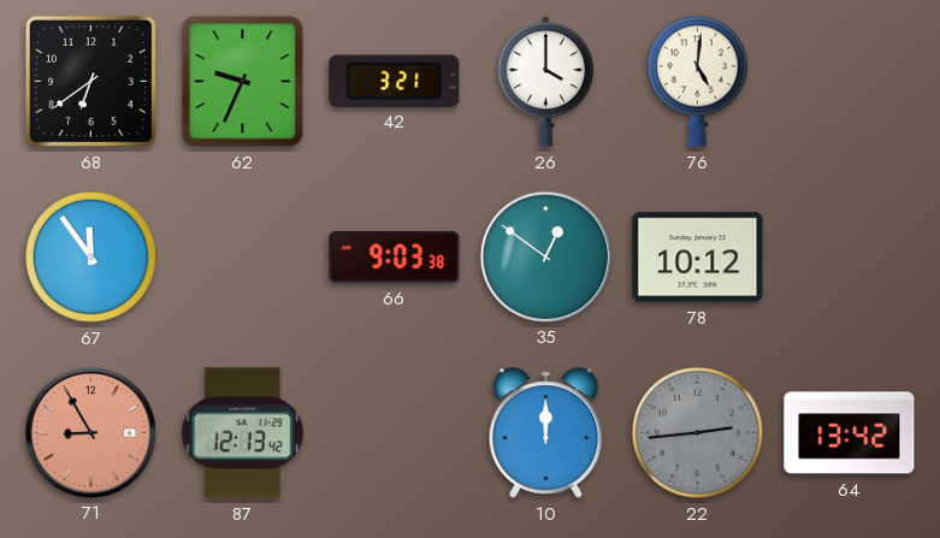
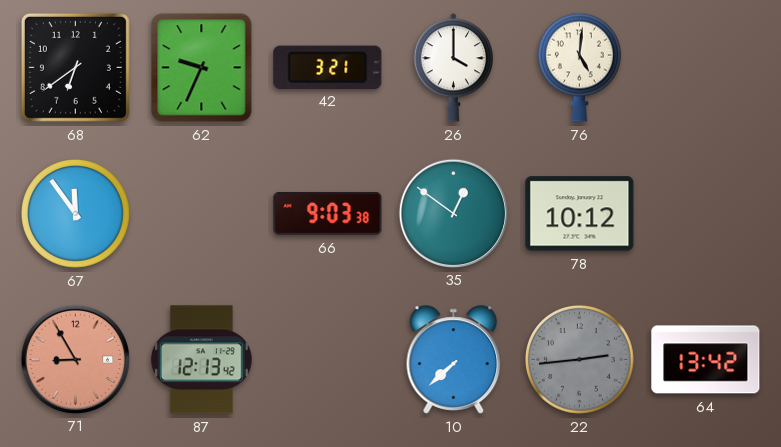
10: 12:00 -> 7:38 (454, 360)
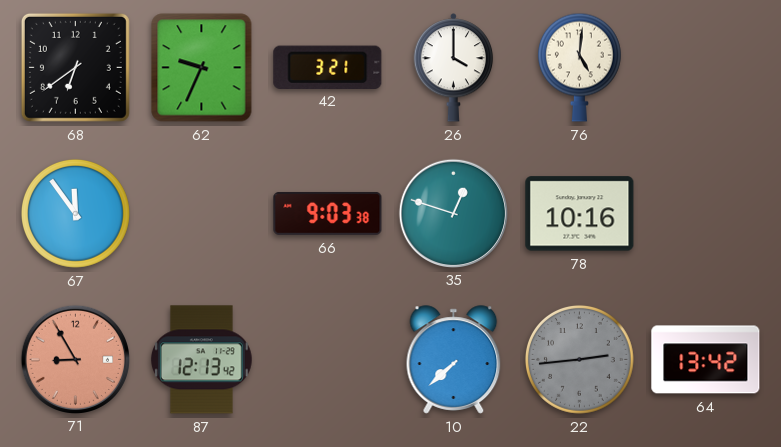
35: 12:51 -> 12:48 (453, 213)
78: 10:12 -> 10:16 (580, 214)
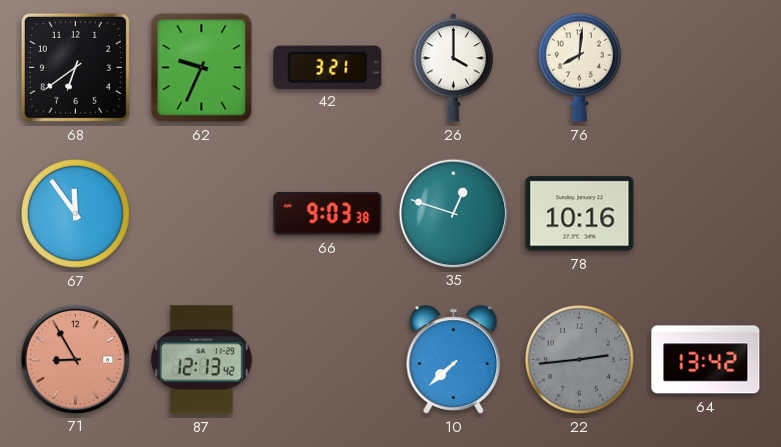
76: 5:01 -> 8:01 (579, 67)
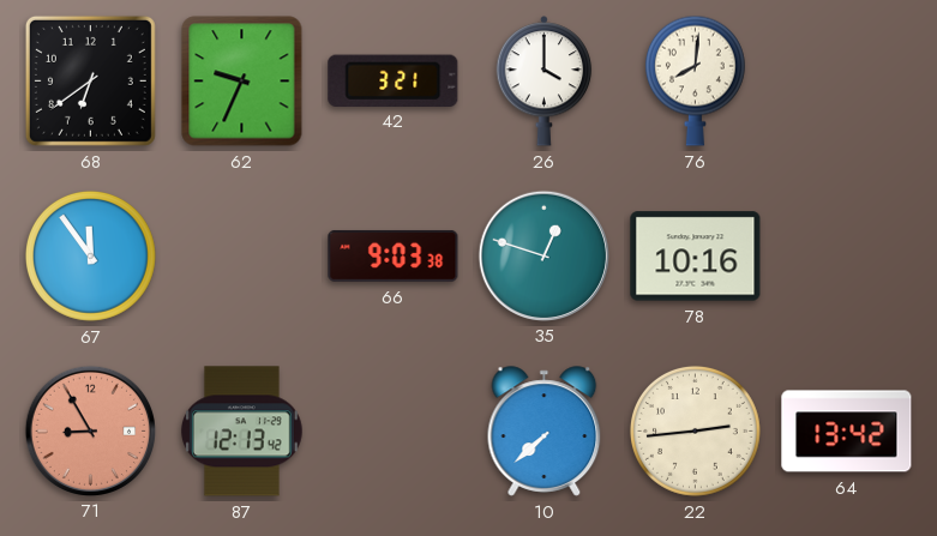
22 dial: grey -> cream (695, 430)
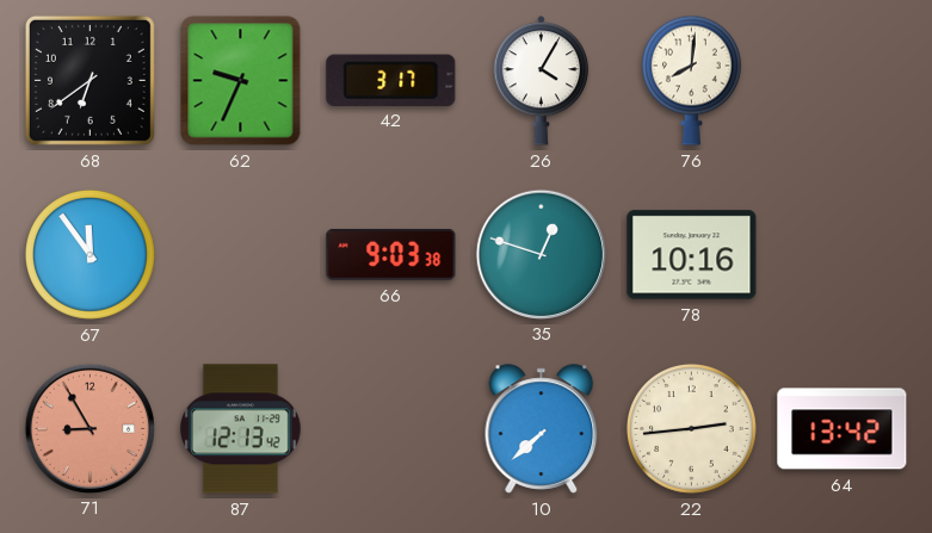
42: 3:21 -> 3:17 (391, 80)
26: 4:00 -> 4:05 (542, 81)
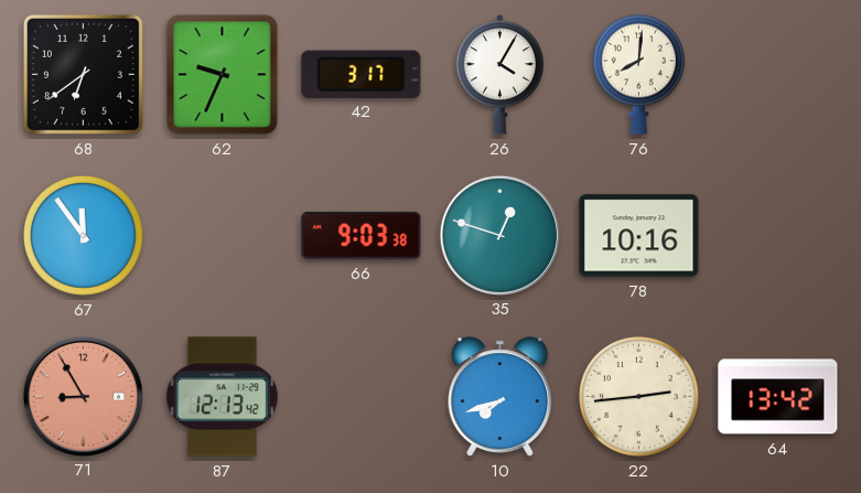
10: 7:38 -> 7:42 (501, 397)
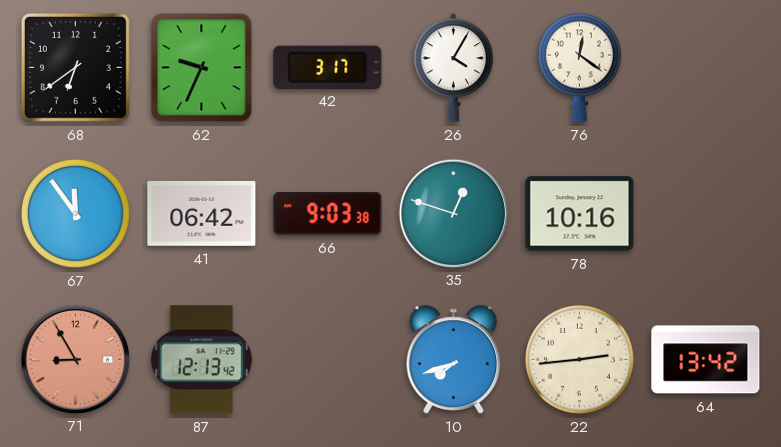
76: 8:01 -> 12:21 (579, 67)
41: none -> 06:42 (202, 213)
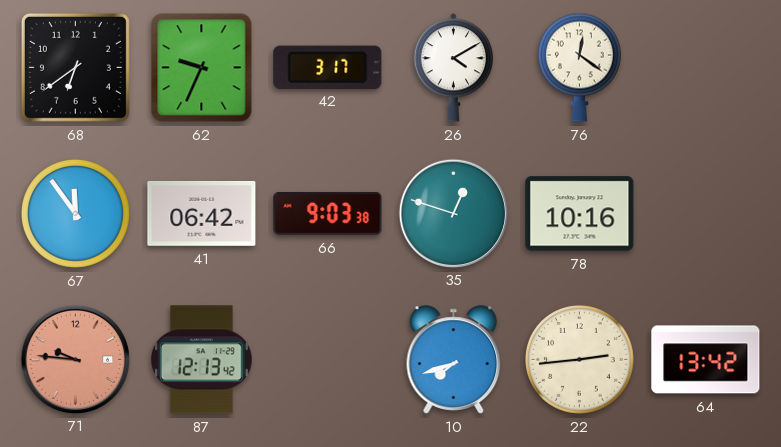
26: 4:05 -> 4:10 (454, 68)
71: 8:55 -> 9:46 (75, 359)
